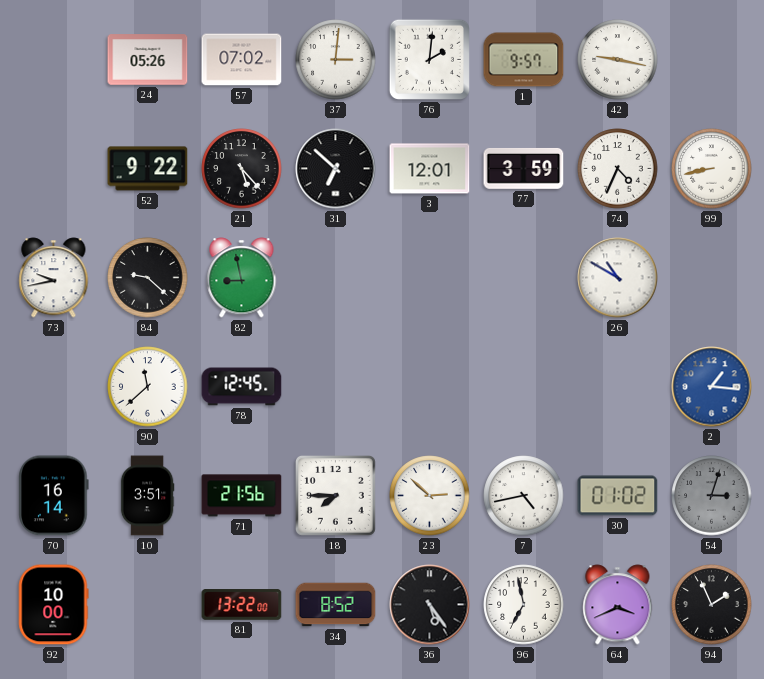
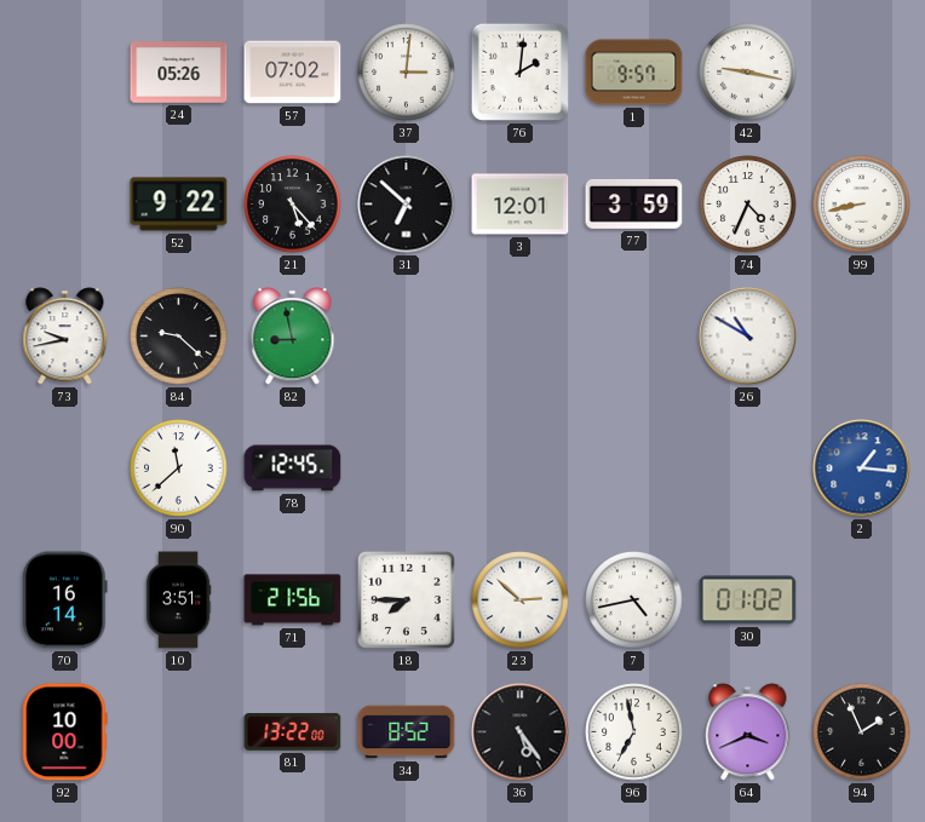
54: 3:03 -> none (712, 496)
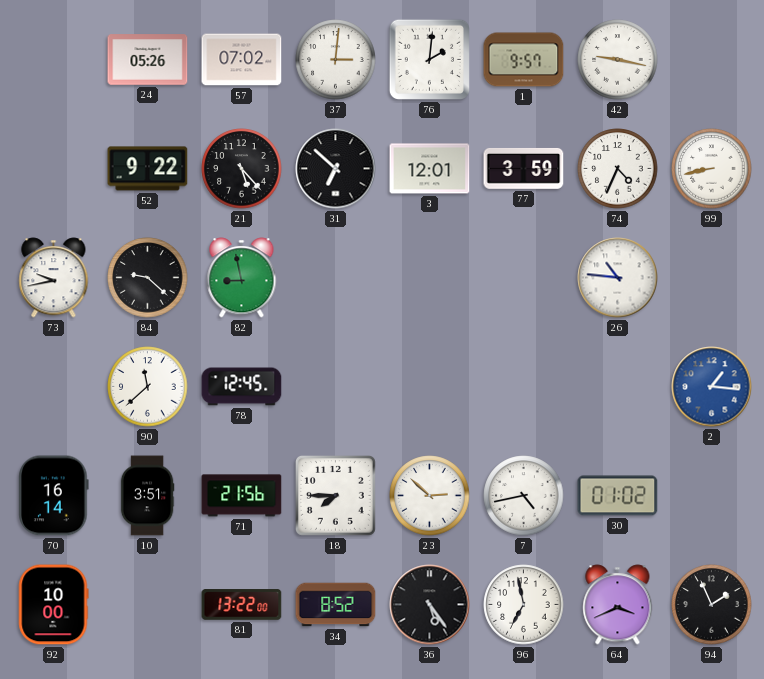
26: 10:50 -> 10:46 (618, 278)
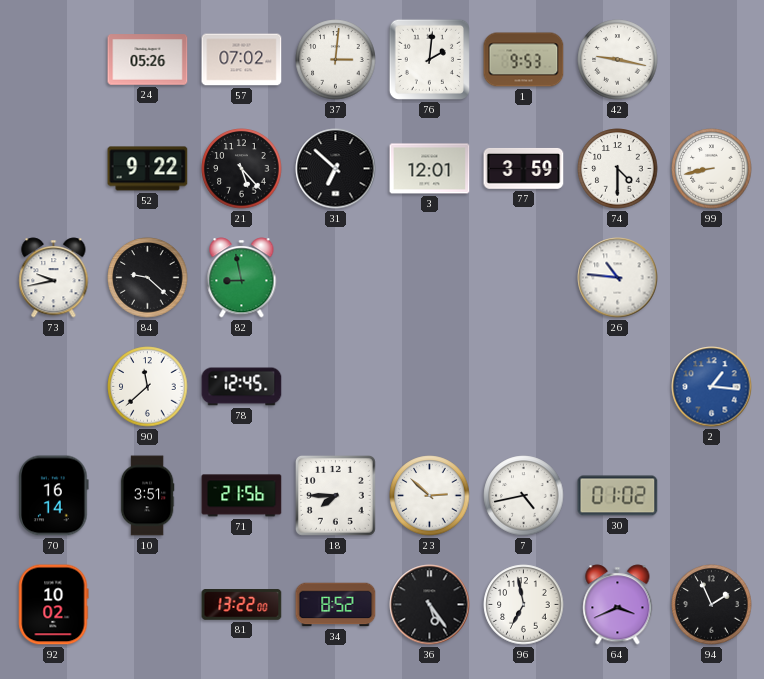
1: 9:57 -> 9:53 (524, 60)
74: 4:34 -> 4:30 (618, 169)
92: 10:00 -> 10:02 (54, 605)
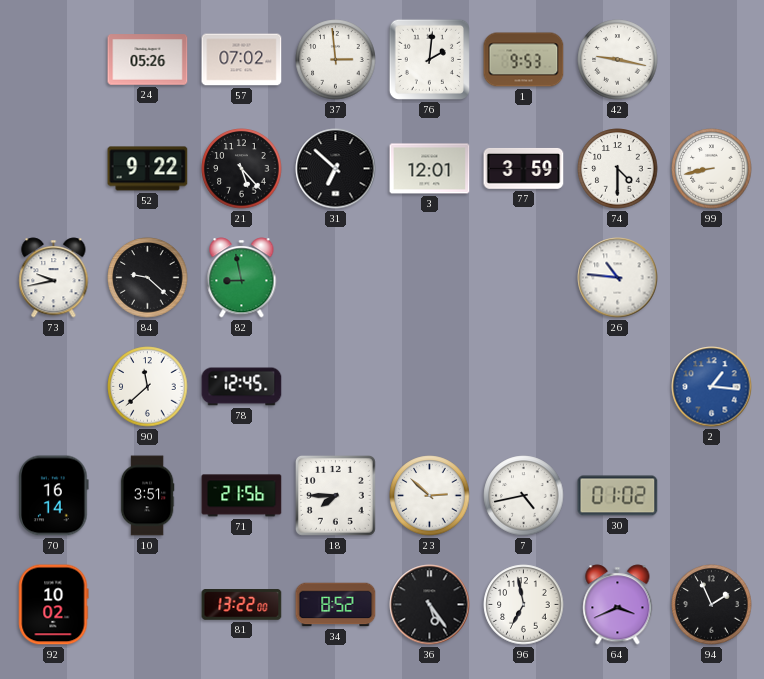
37: 3:01 -> 2:59 (336, 60)
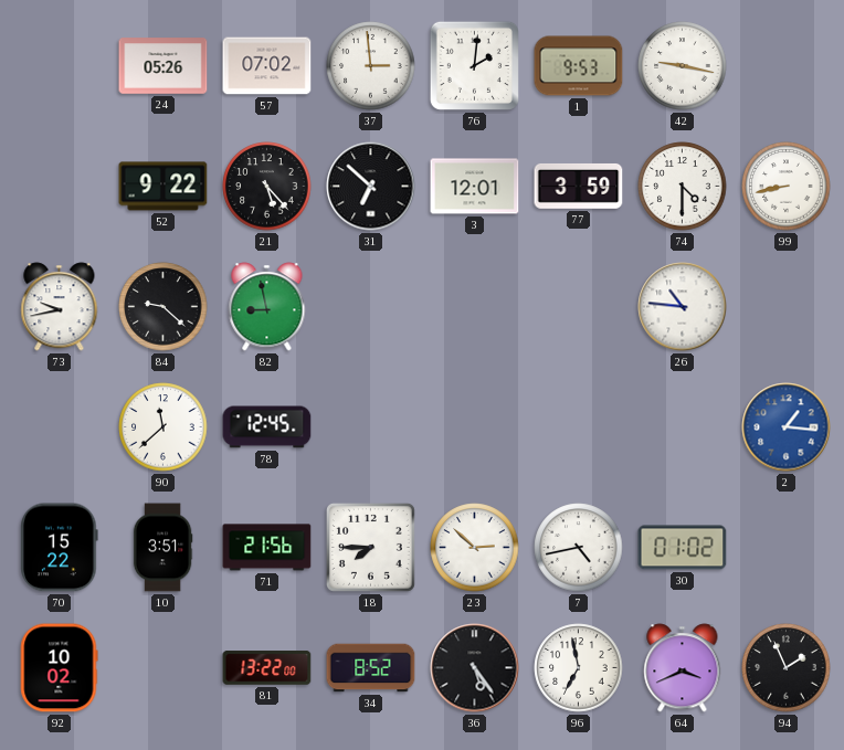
70: 16:14 -> 15:22 (60, 548)
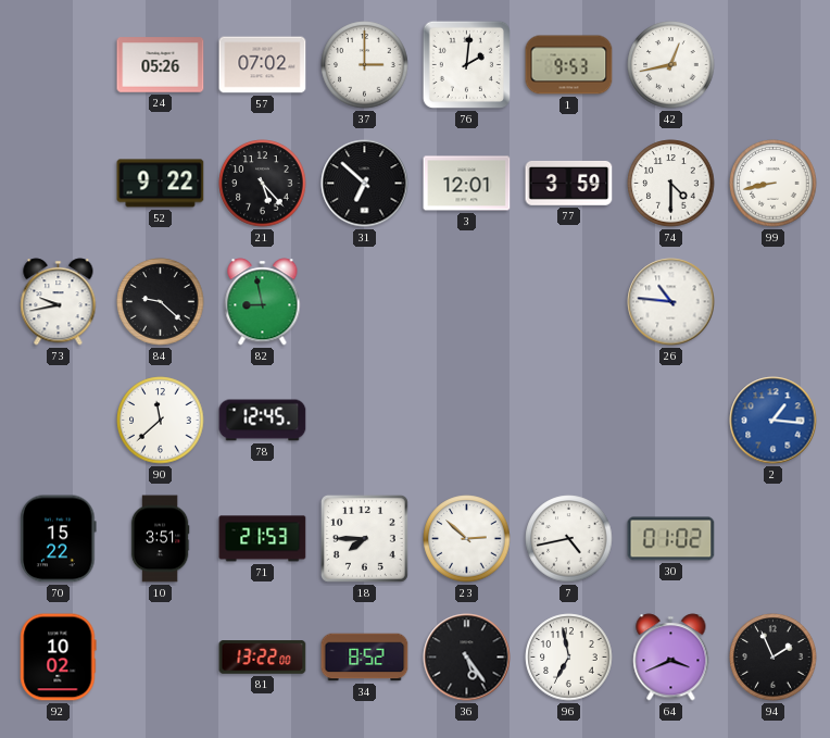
37: 2:59 -> 3:00 (365, 65)
42: 9:17 -> 12:43 (671, 65)
71: 21:56 -> 21:53 (263, 539)
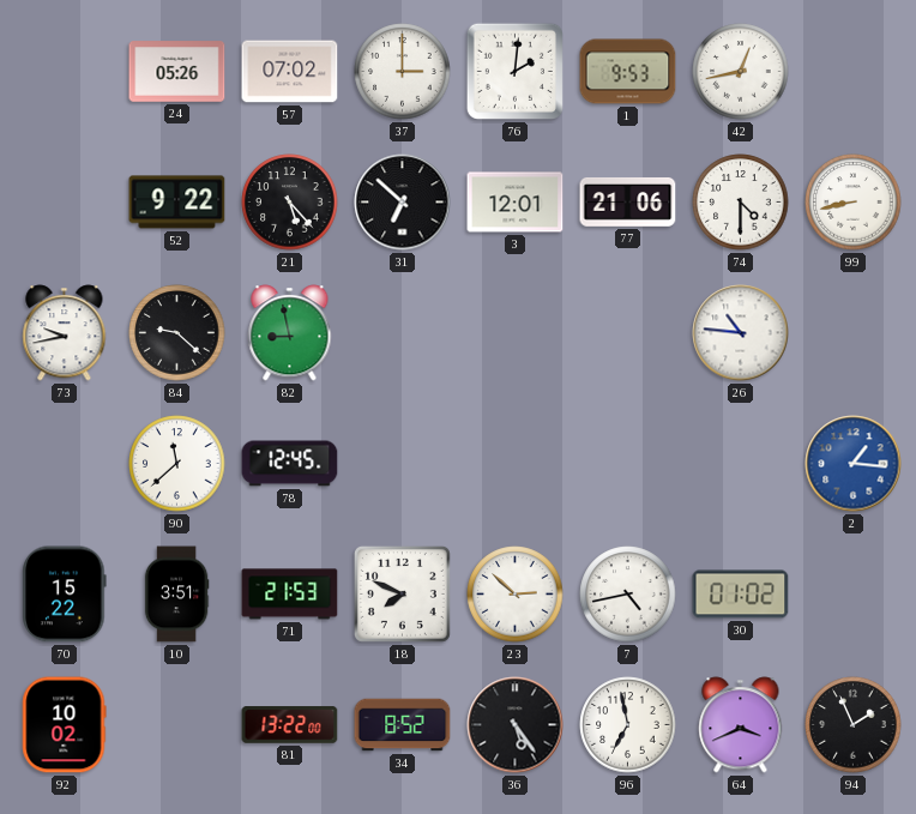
77: 3:59 -> 21:06 (628, 203)
18: 7:45 -> 7:49 (402, 593)
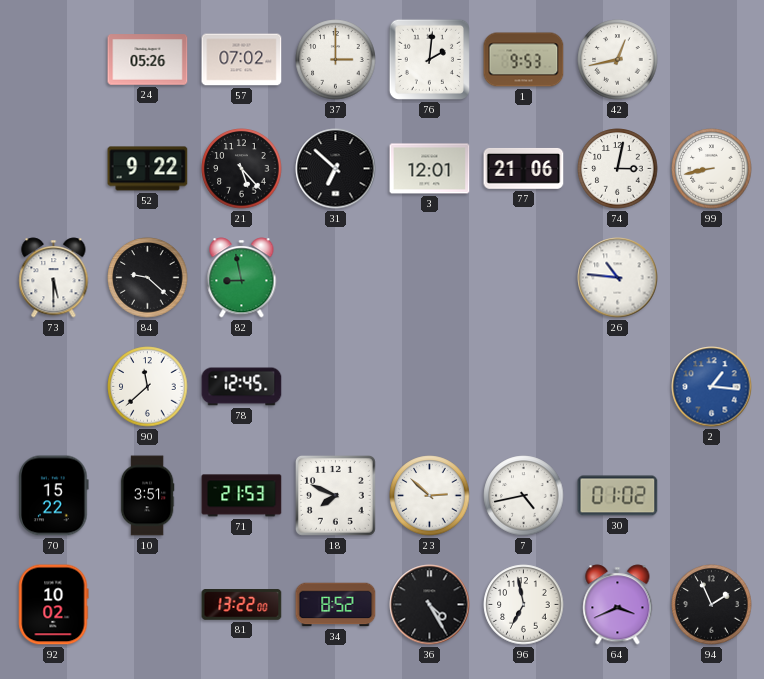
74: 4:30 -> 3:02 (618, 169)
73: 9:43 -> 5:30 (54, 278)
36: 5:24 -> 4:25 (430, 605)
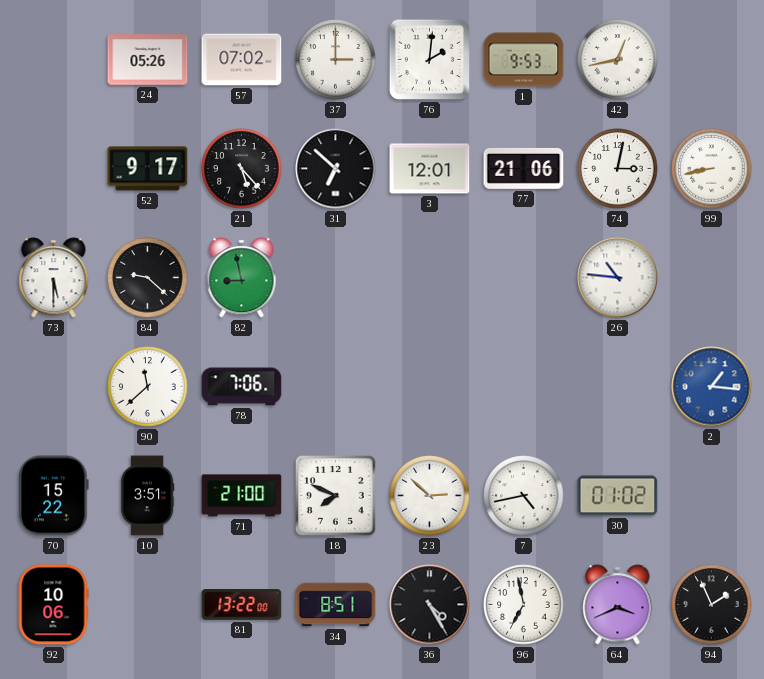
52: 9:22 -> 9:17 (148, 169)
78: 12:45 -> 7:06 (242, 387)
71: 21:53 -> 21:00 (242, 496)
92: 10:02 -> 10:06 (54, 605)
34: 8:52 -> 8:51 (336, 605)
